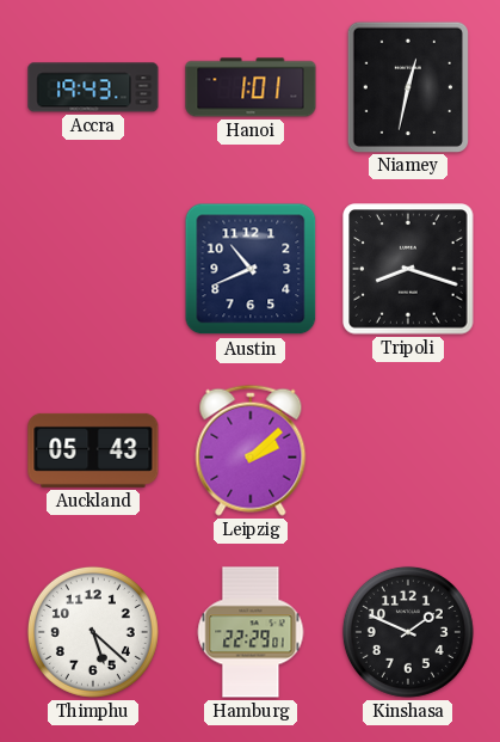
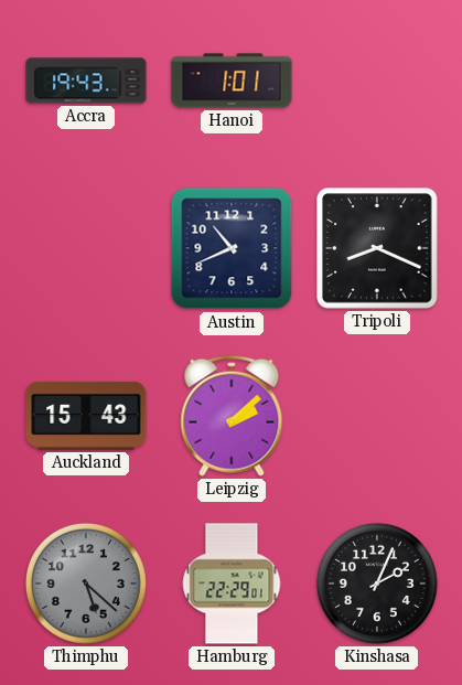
Niamey: 12:32 -> none (407, 86)
Tripoli: 8:18 -> 8:19 (377, 248)
Auckland: 05:43 -> 15:43 (86, 416)
Thimphu dial: white -> grey (86, 584)
Kinshasa: 1:49 -> 2:04 (377, 584)
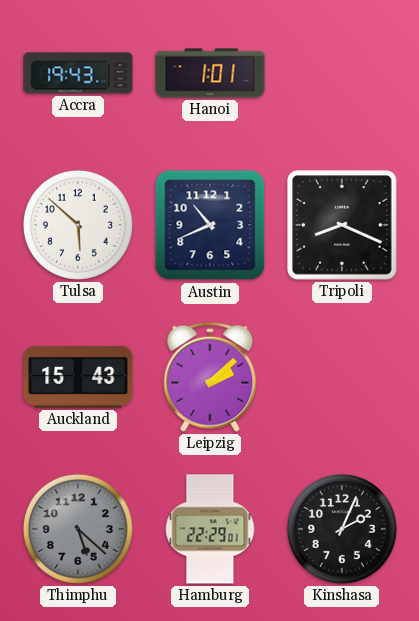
Tulsa: none -> 5:52 (78, 225)
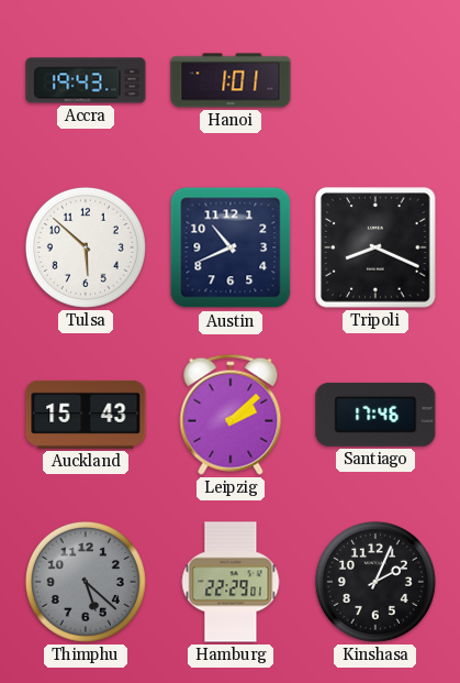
Santiago: none -> 17:46 (375, 415)
